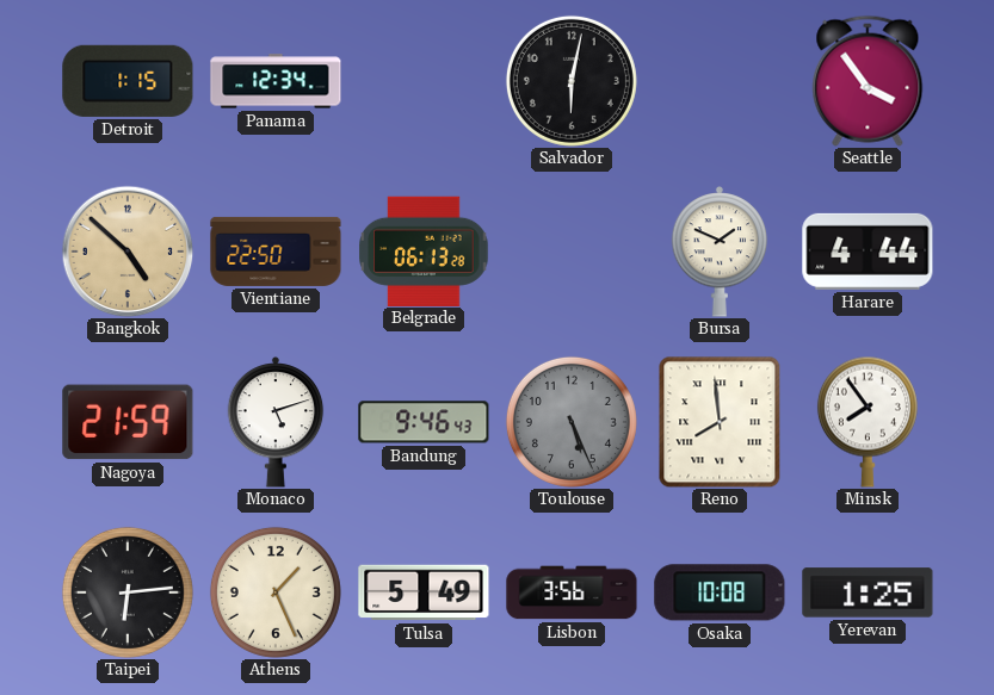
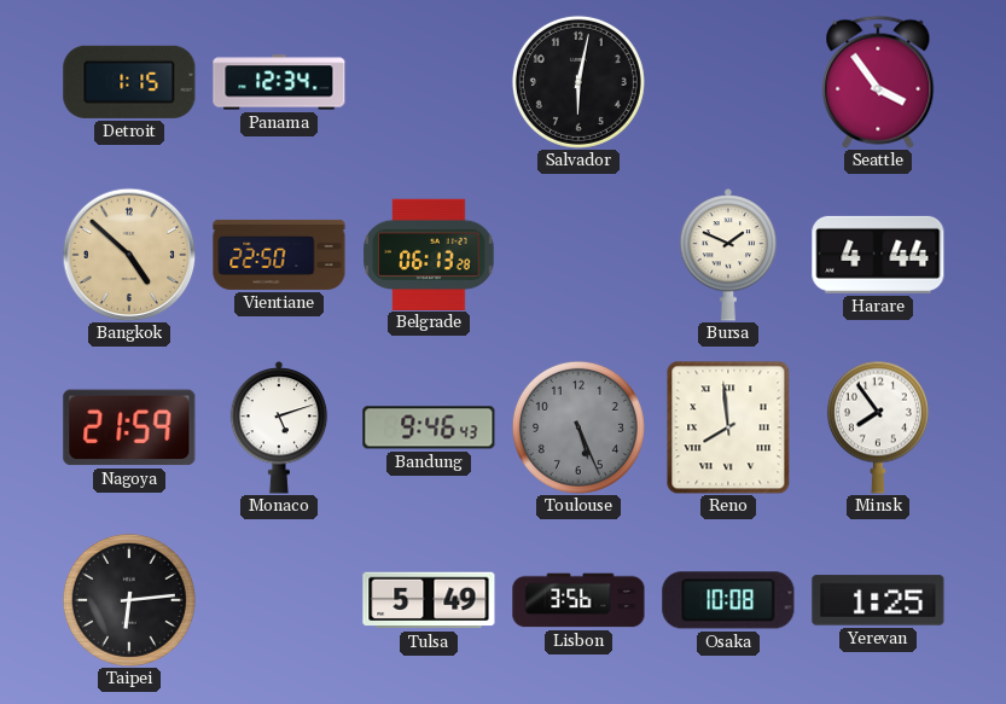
Athens: 1:26 -> none (276, 592)
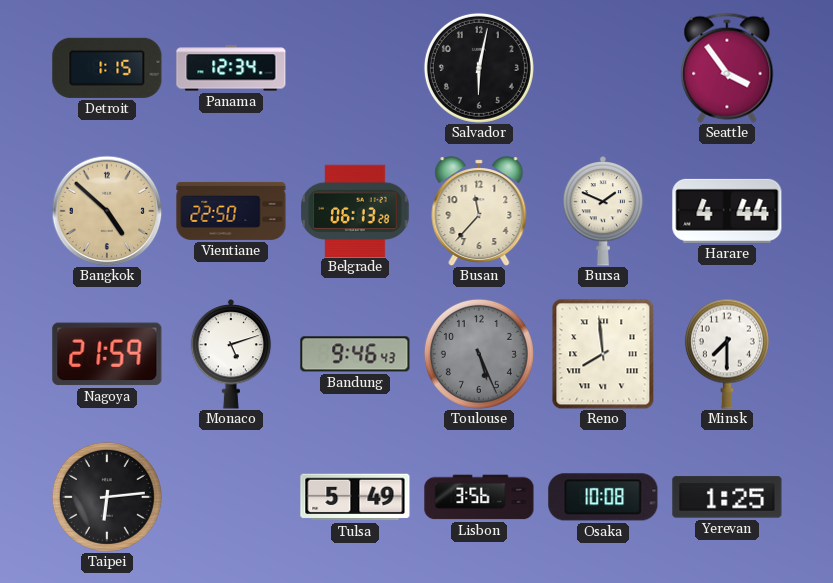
Busan: none -> 11:37 (479, 211)
Minsk: 7:54 -> 7:30 (727, 354)
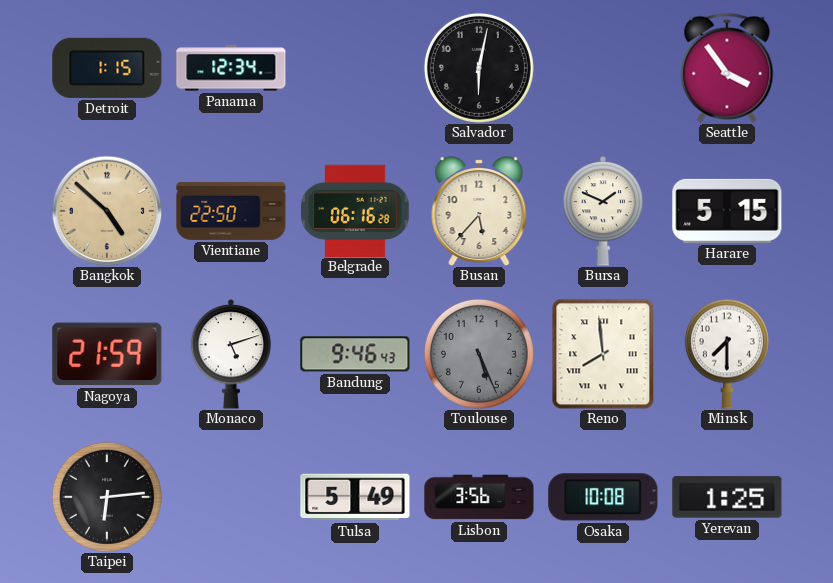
Belgrade: 06:13 -> 06:16 (355, 210)
Busan: 11:37 -> 5:37 (479, 211)
Harare: 4:44 -> 5:15 (727, 211)
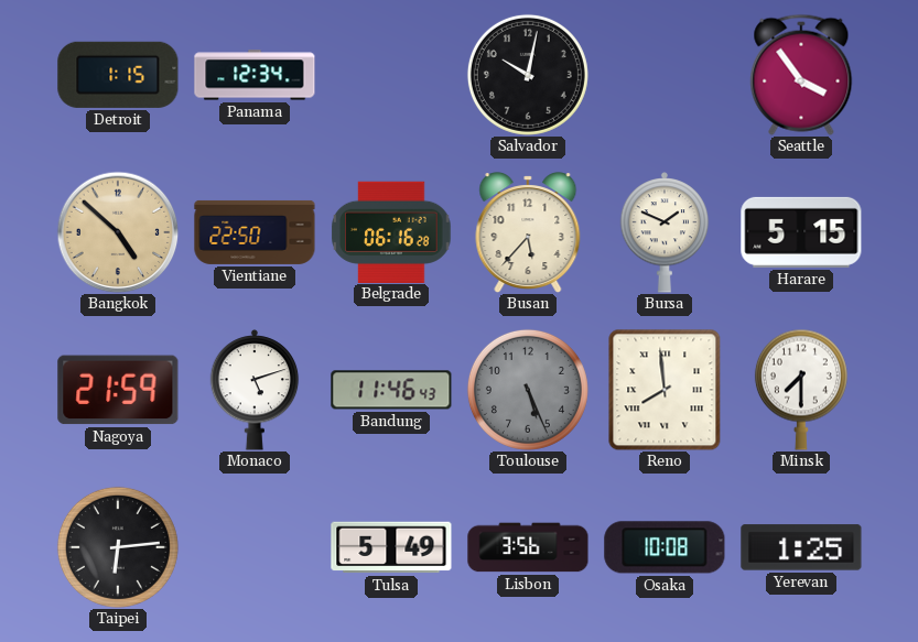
Salvador: 6:02 -> 10:02 (528, 75)
Bandung: 9:46 -> 11:46 (391, 390)
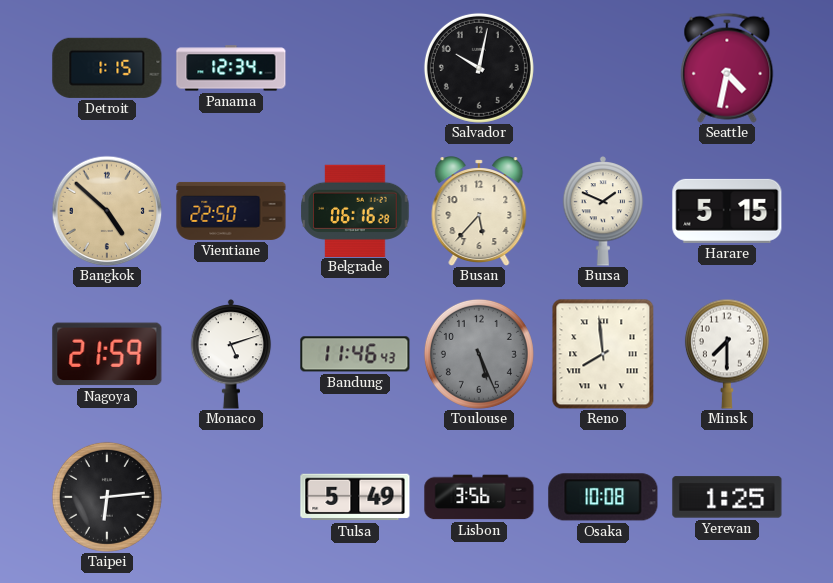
Seattle: 3:54 -> 4:32 (727, 68)
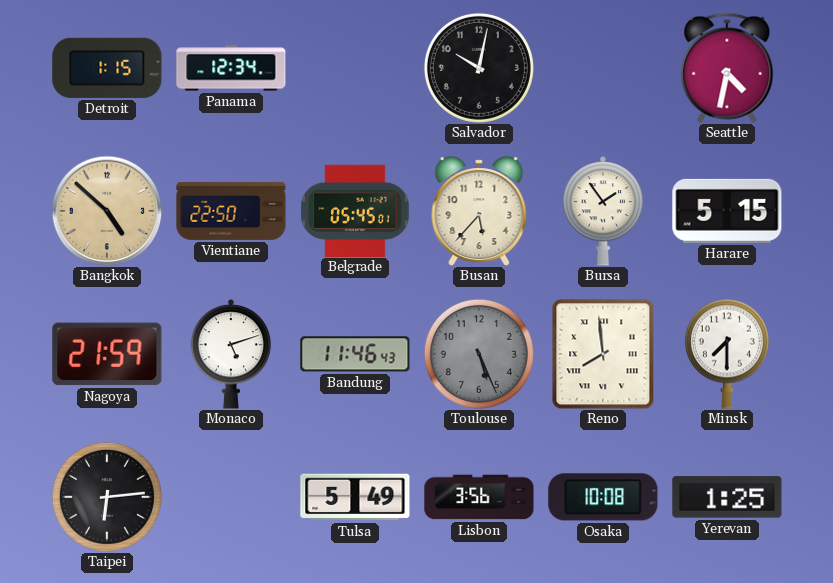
Belgrade: 06:16 -> 05:45 (355, 210)
Bursa: 1:49 -> 1:54 (603, 212)
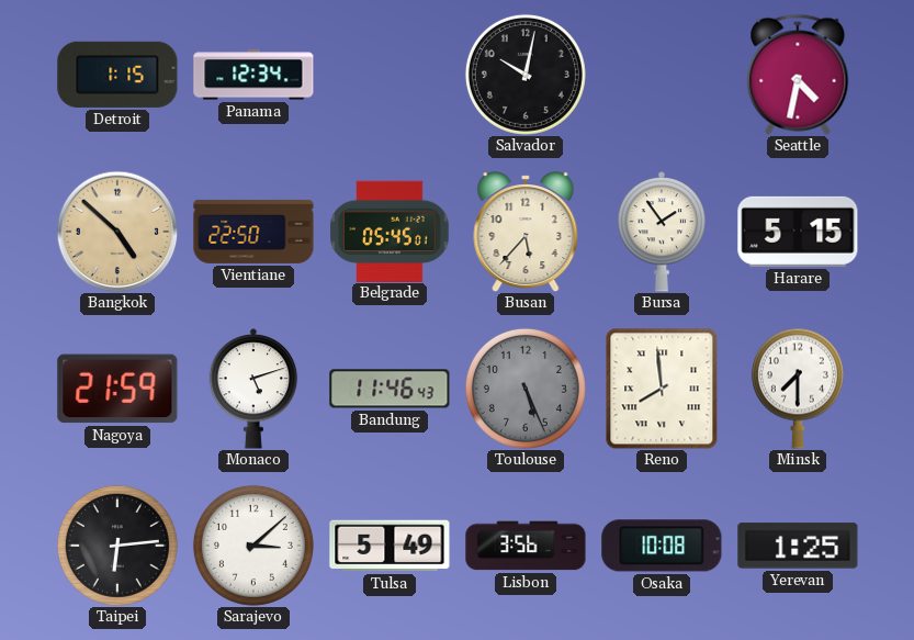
Sarajevo: none -> 3:08 (253, 546)
